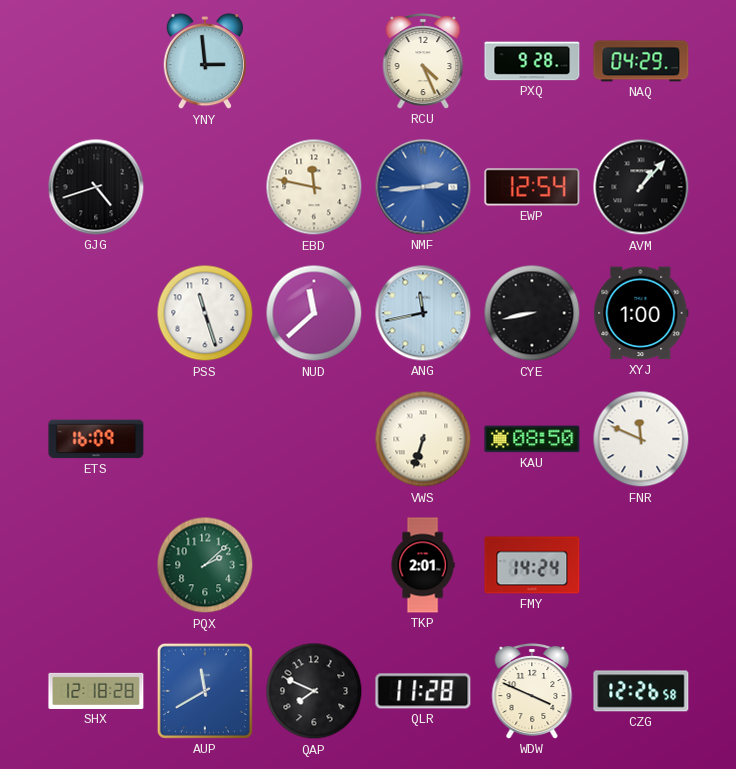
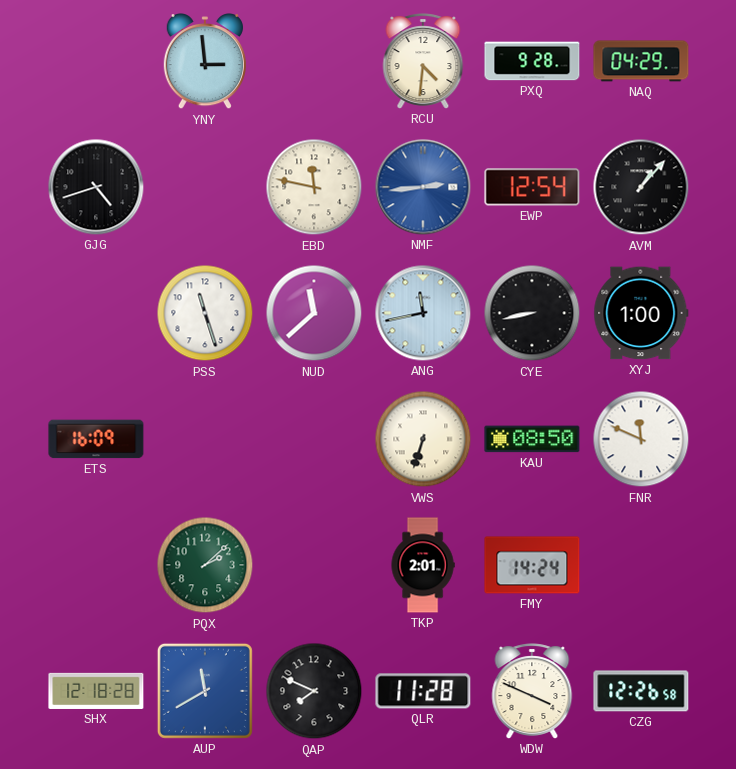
RCU: 4:26 -> 4:31 (423, 61)
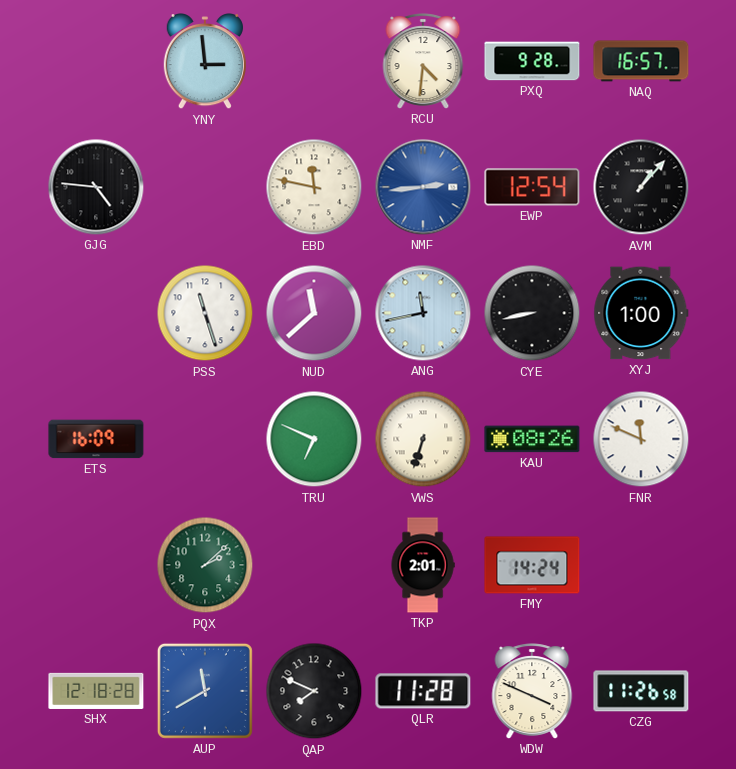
NAQ: 04:29 -> 16:57 (641, 61)
GJG: 4:42 -> 4:46 (96, 187)
TRU: none -> 6:49 (314, 439)
KAU: 08:50 -> 08:26 (532, 439)
CZG: 12:26 -> 11:26 (641, 691)
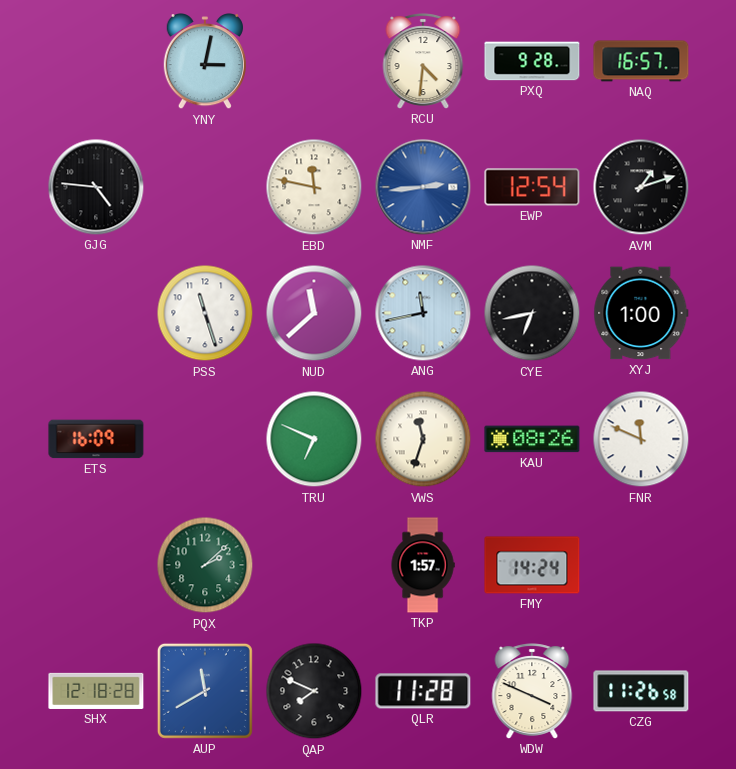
YNY: 2:59 -> 3:02 (205, 62)
AVM: 1:07 -> 1:12 (641, 187)
CYE: 8:43 -> 6:43 (532, 313)
VWS: 6:33 -> 11:33 (423, 439)
TKP: 2:01 -> 1:57 (423, 565)
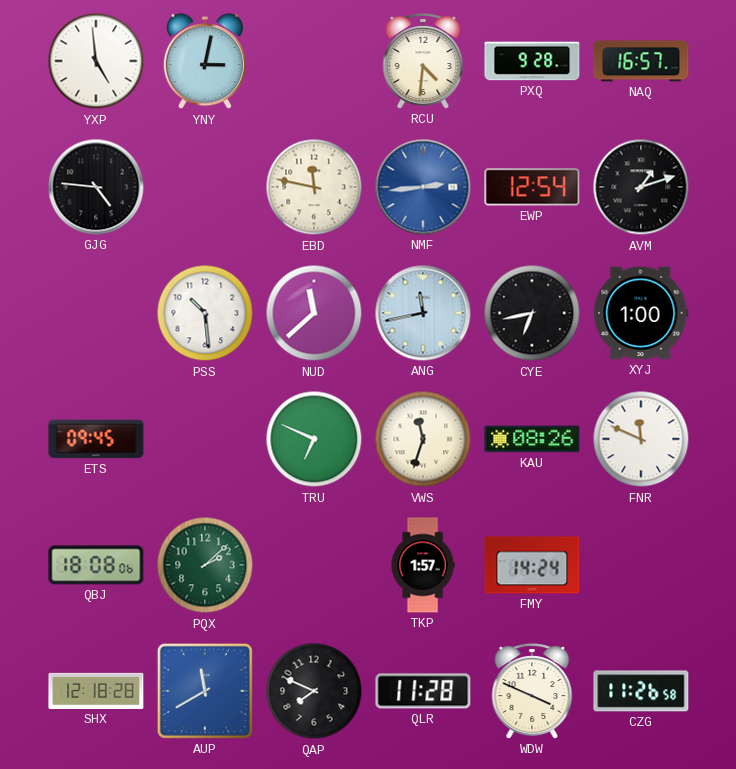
YXP: none -> 4:59 (96, 61)
PSS: 11:27 -> 10:29 (205, 313)
ETS: 16:09 -> 09:45 (96, 439)
QBJ: none -> 18:08 (96, 565)
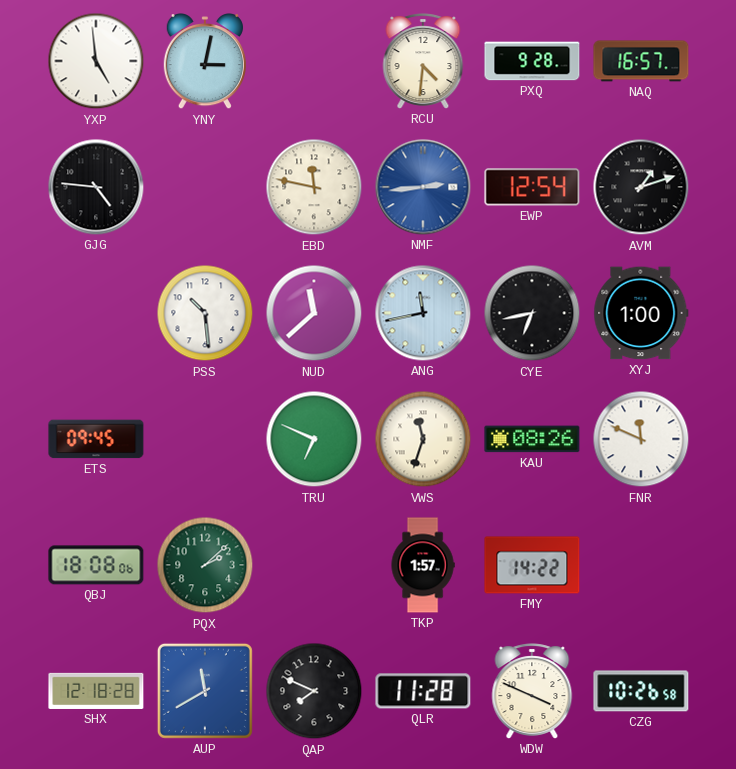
FMY: 14:24 -> 14:22 (532, 565)
CZG: 11:26 -> 10:26 (641, 691)
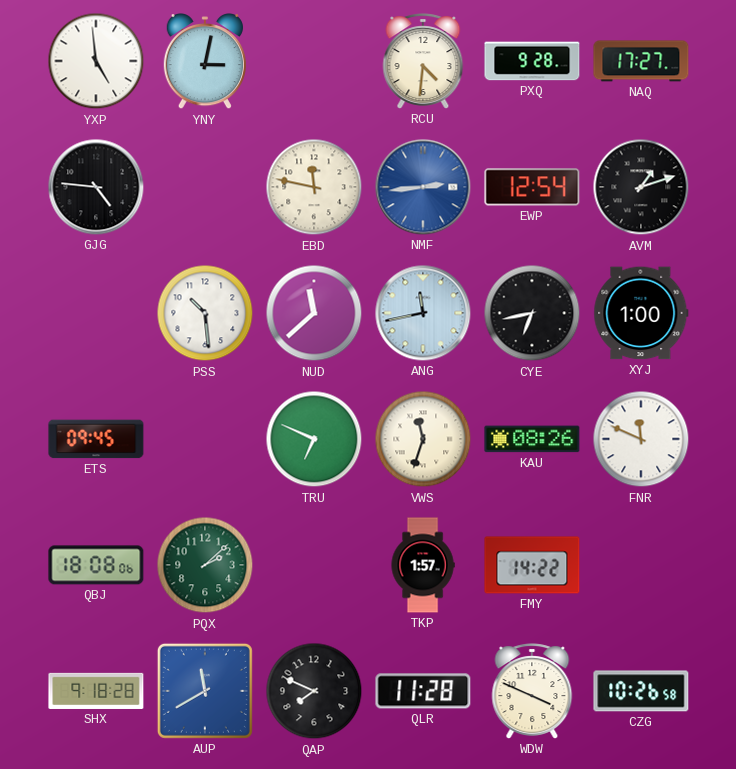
NAQ: 16:57 -> 17:27 (641, 61)
SHX: 12:18 -> 9:18 (96, 691)
